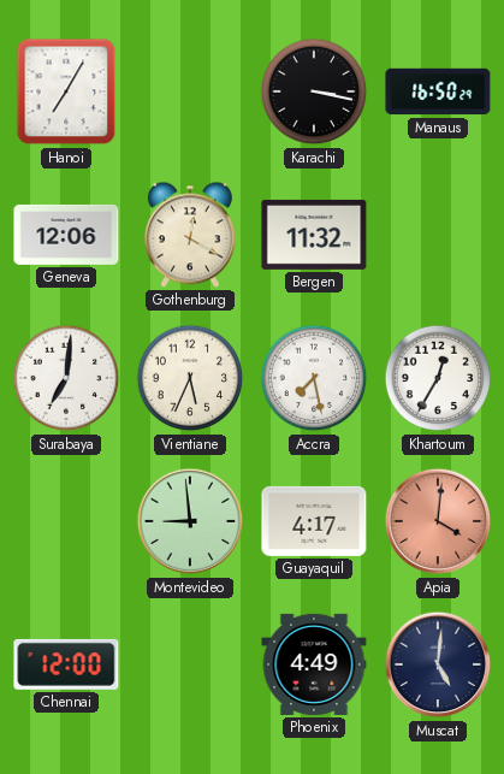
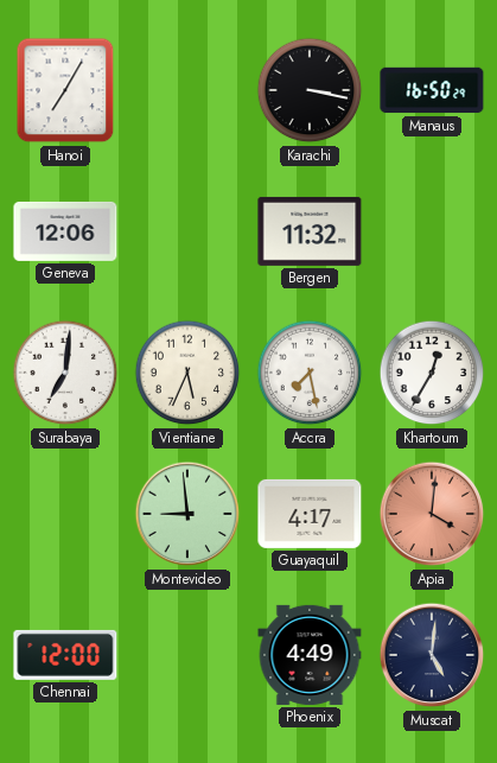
Gothenburg: 12:20 -> none (190, 235)
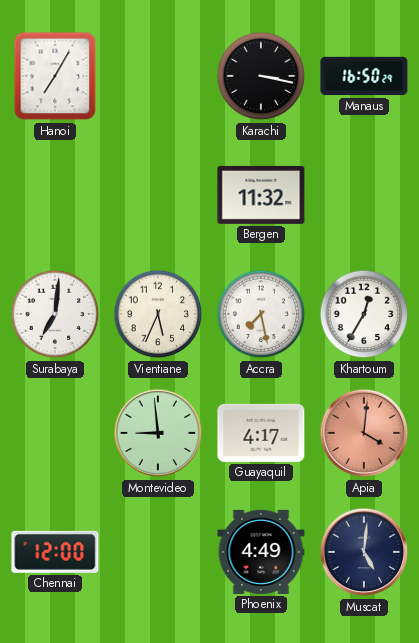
Geneva: 12:06 -> none (65, 231)
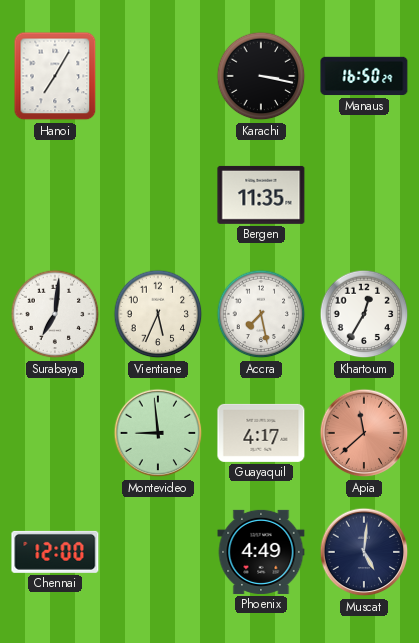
Bergen: 11:32 -> 11:35 (261, 195)
Apia: 4:01 -> 11:38 (364, 433)
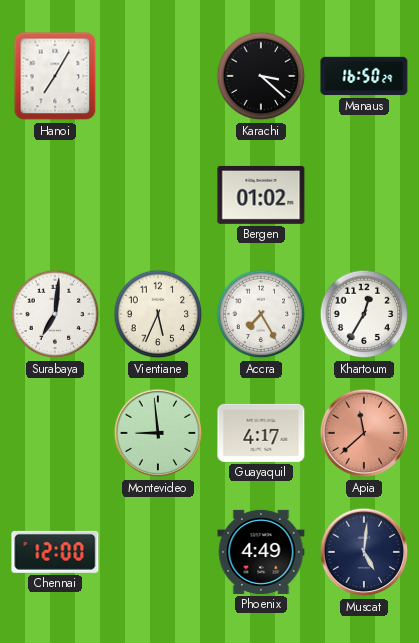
Karachi: 3:17 -> 3:22 (261, 76)
Bergen: 11:35 -> 01:02 (261, 195)
Accra: 7:28 -> 7:25 (261, 314)
